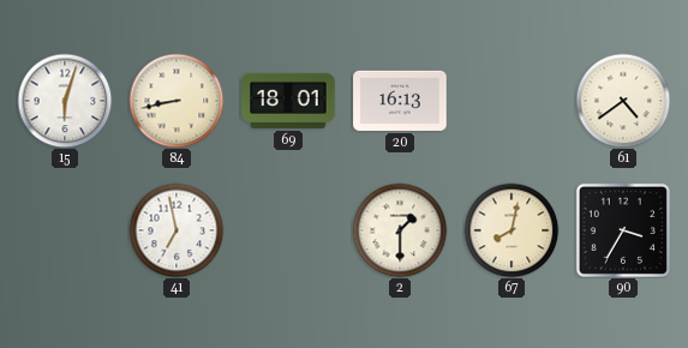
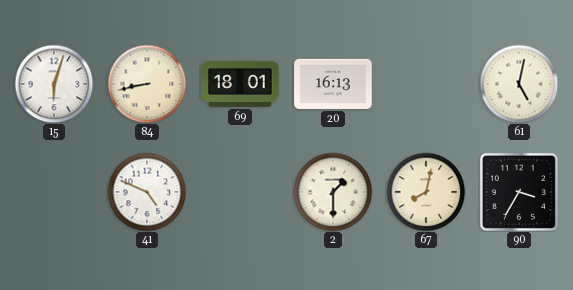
61: 4:39 -> 5:02 (519, 84)
41: 6:58 -> 4:49 (147, 192)
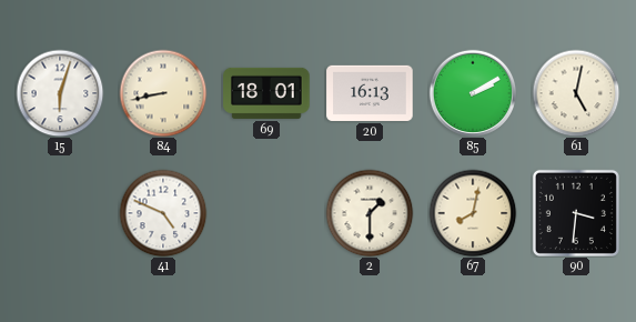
85: none -> 2:10 (473, 93)
90: 3:35 -> 3:31 (576, 213)
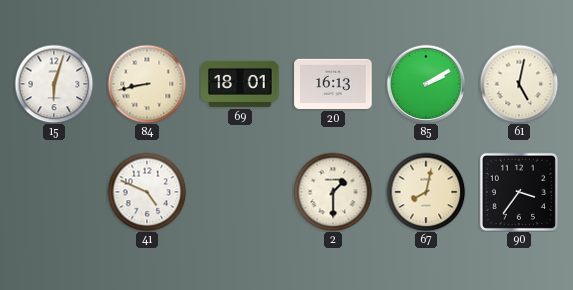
90: 3:31 -> 3:36 (519, 192)
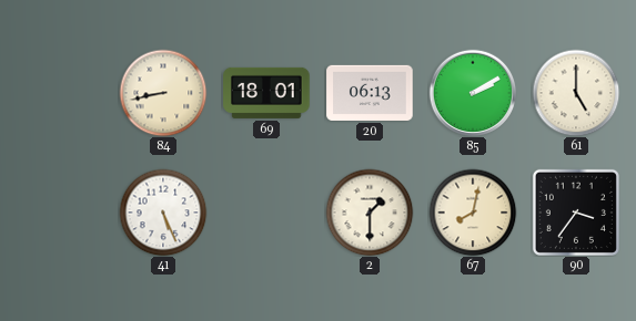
15: 6:03 -> none (54, 84)
20: 16:13 -> 06:13 (370, 93)
61: 5:02 -> 5:00 (576, 93)
41: 4:49 -> 5:26 (163, 213)
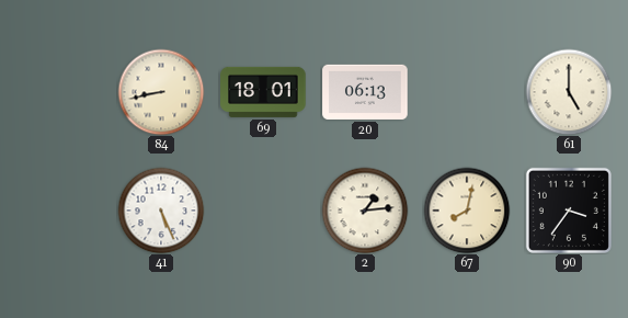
85: 2:10 -> none (473, 93)
2: 1:30 -> 1:14 (365, 211)
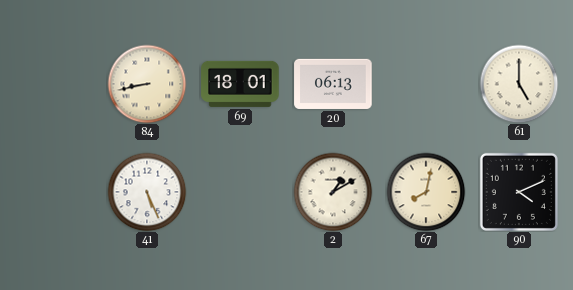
2: 1:14 -> 1:10 (333, 192)
90: 3:36 -> 4:11 (519, 192)
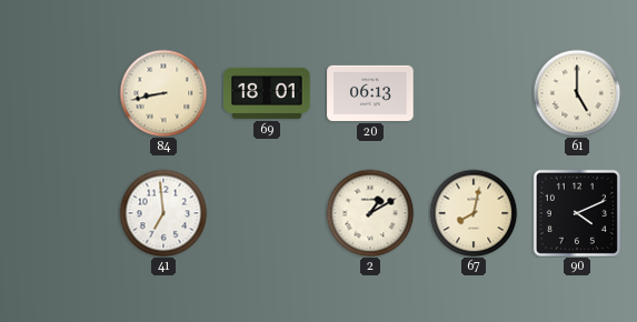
41: 5:26 -> 6:59 (163, 213)
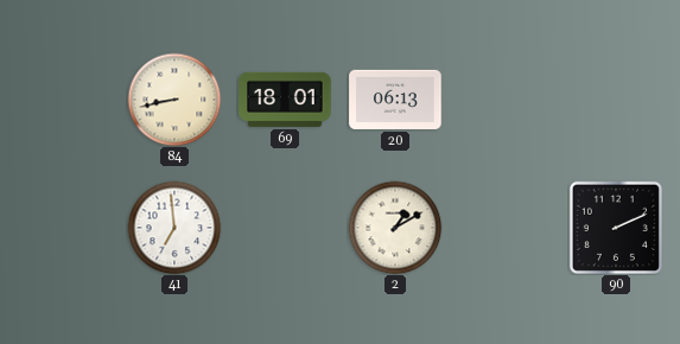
61: 5:00 -> none (577, 93)
67: 8:02 -> none (474, 213)
90: 4:11 -> 2:11 (616, 228)
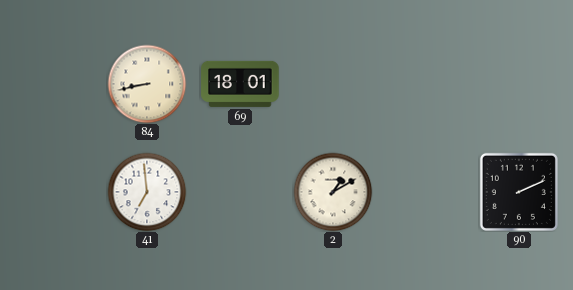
20: 06:13 -> none (395, 100)
